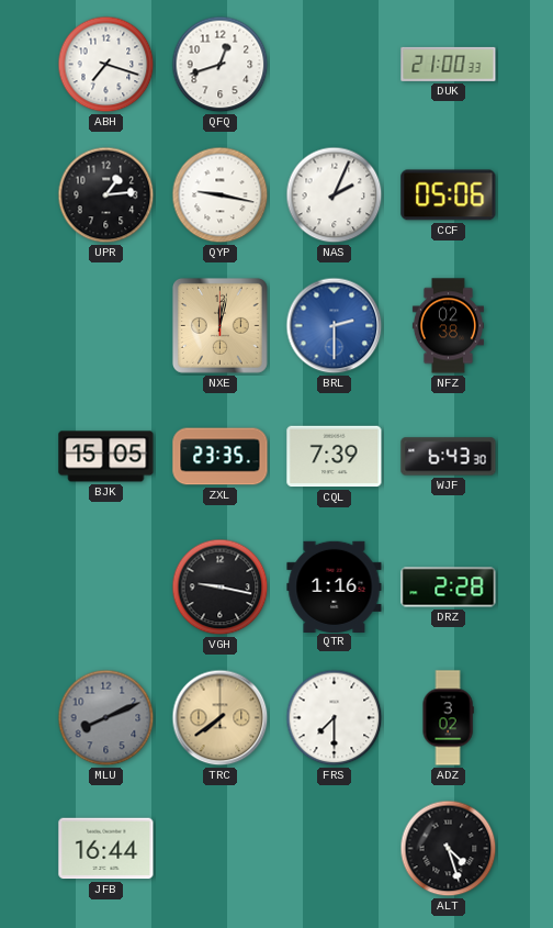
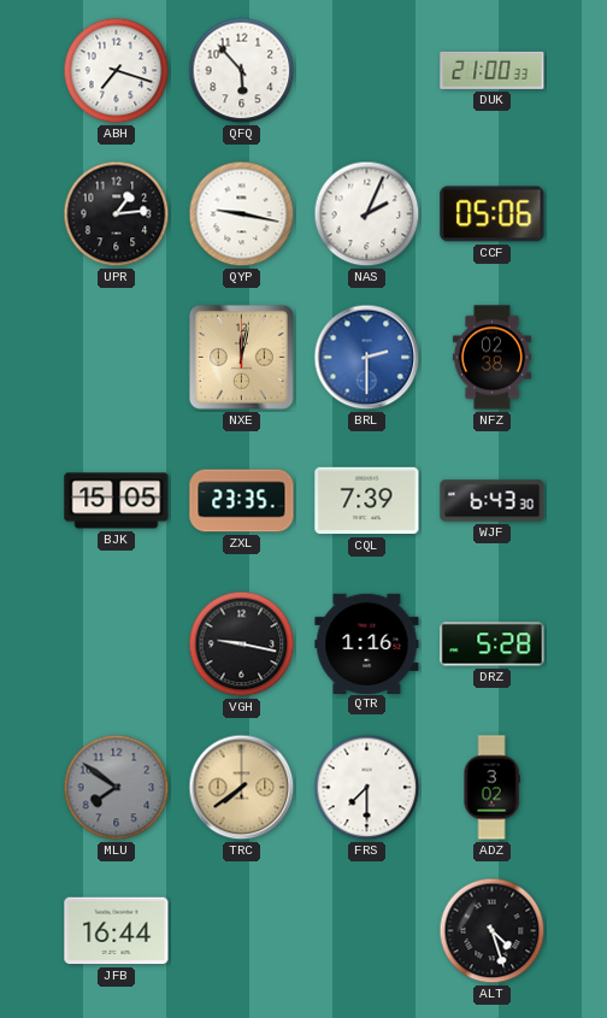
QFQ: 12:42 -> 5:53 (242, 71)
DRZ: 2:28 -> 5:28 (493, 645)
MLU: 8:11 -> 7:51 (117, 788)
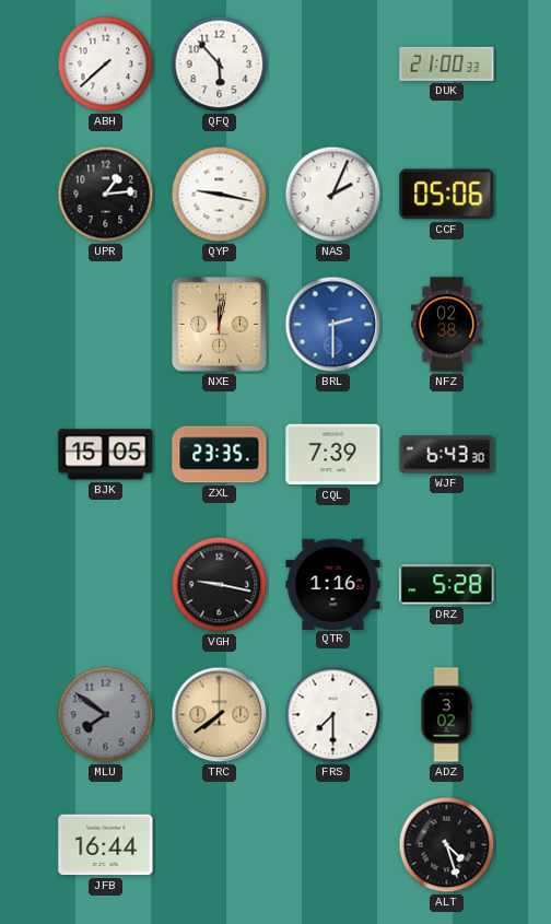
ABH: 7:18 -> 7:38 (106, 65)
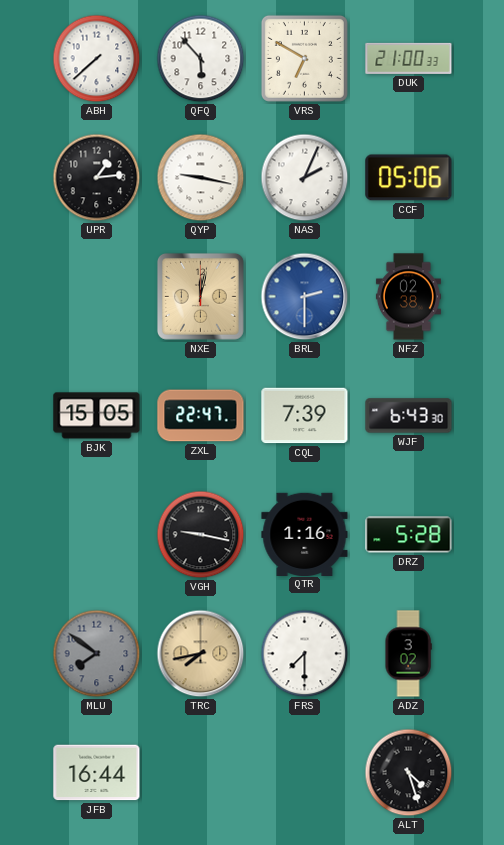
VRS: none -> 6:50 (304, 58)
ZXL: 23:35 -> 22:47 (201, 416)
TRC: 7:39 -> 7:43 (201, 654)
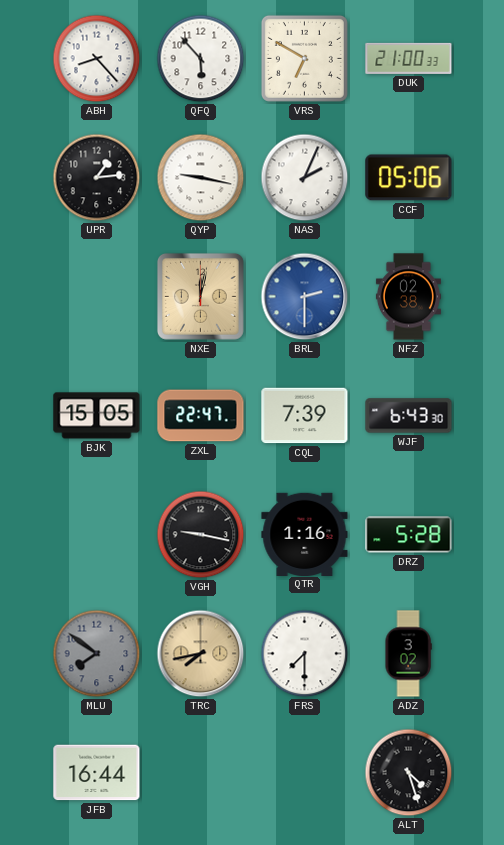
ABH: 7:38 -> 8:23 (97, 59)
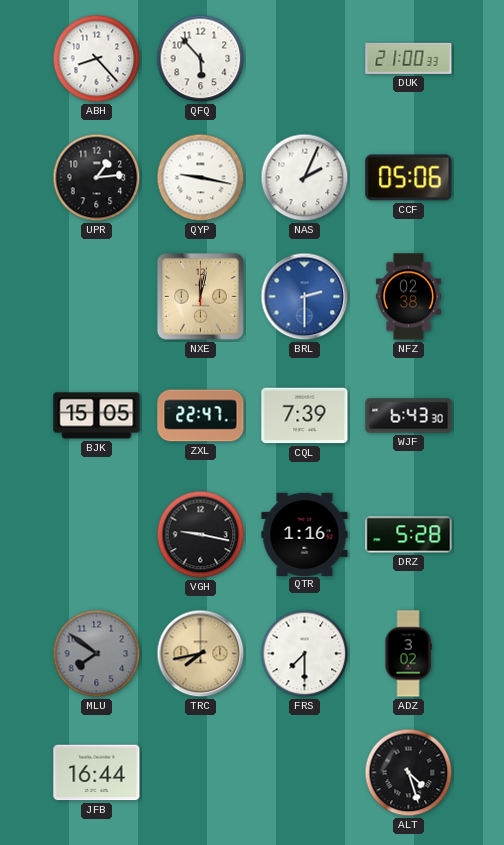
VRS: 6:50 -> none (304, 58)
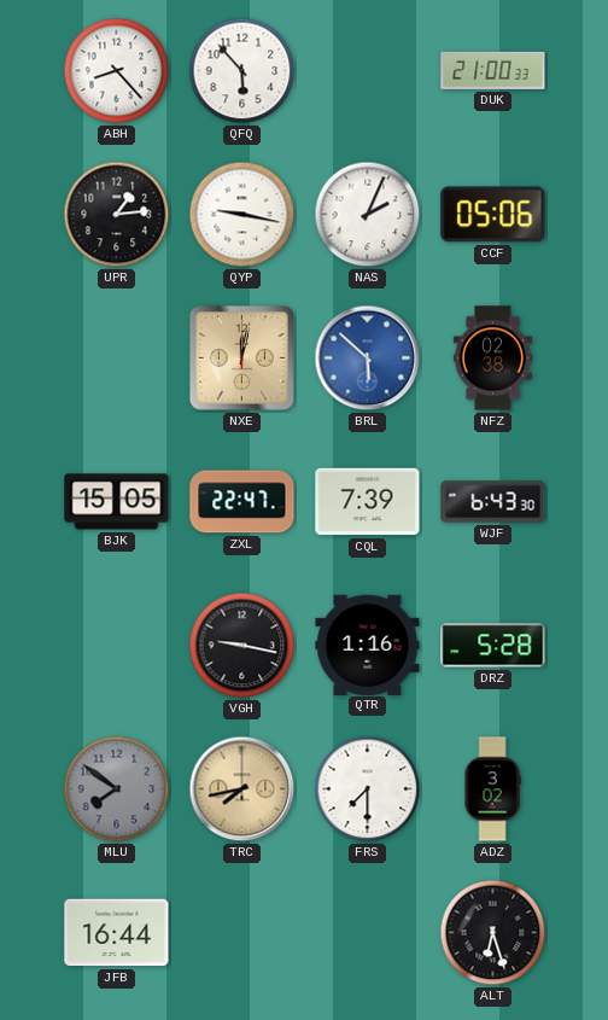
BRL: 2:30 -> 5:52 (368, 359)
ALT: 4:27 -> 6:27 (493, 933)
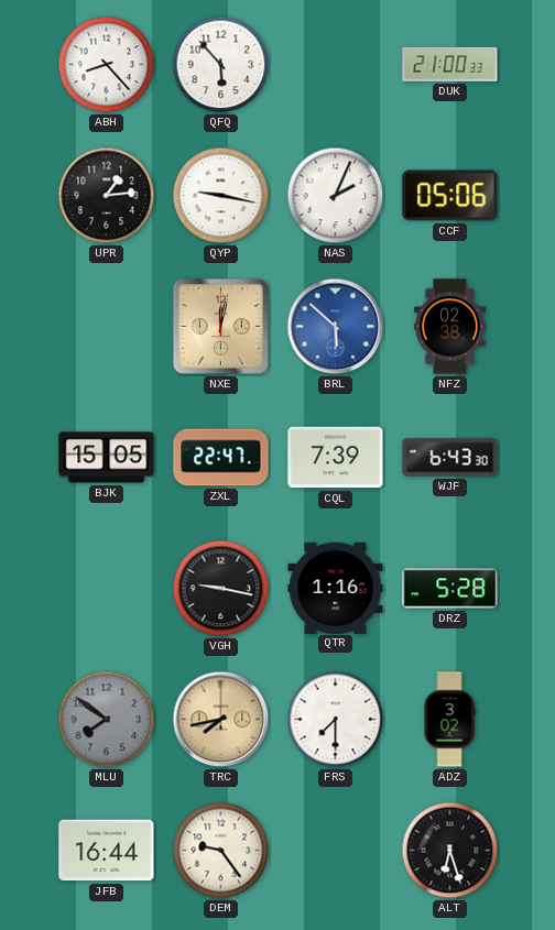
DEM: none -> 9:24 (221, 851)
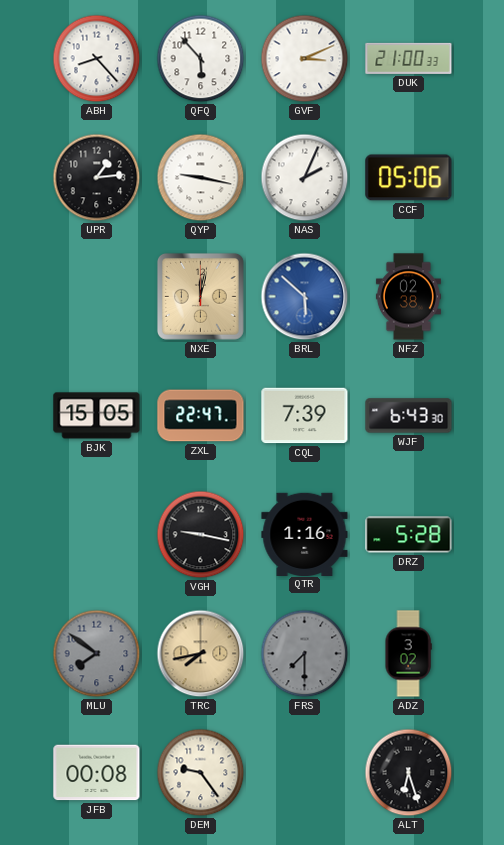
GVF: none -> 3:11 (305, 59)
FRS dial: white -> grey (305, 654)
JFB: 16:44 -> 00:08 (97, 773)
